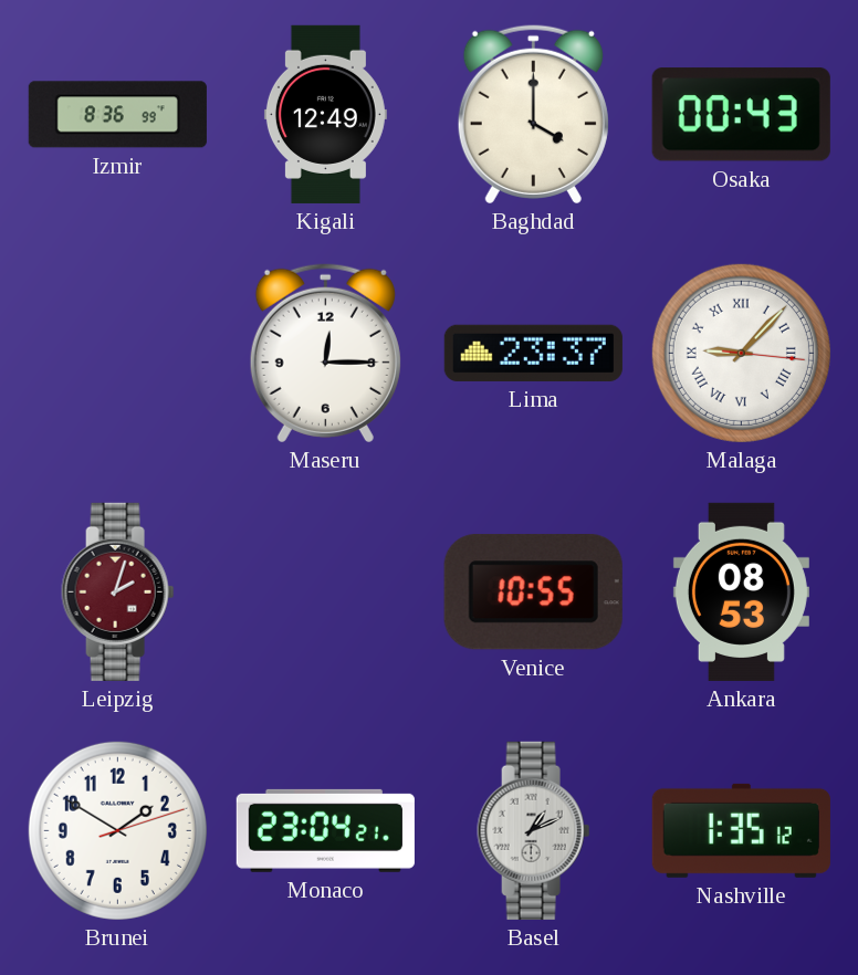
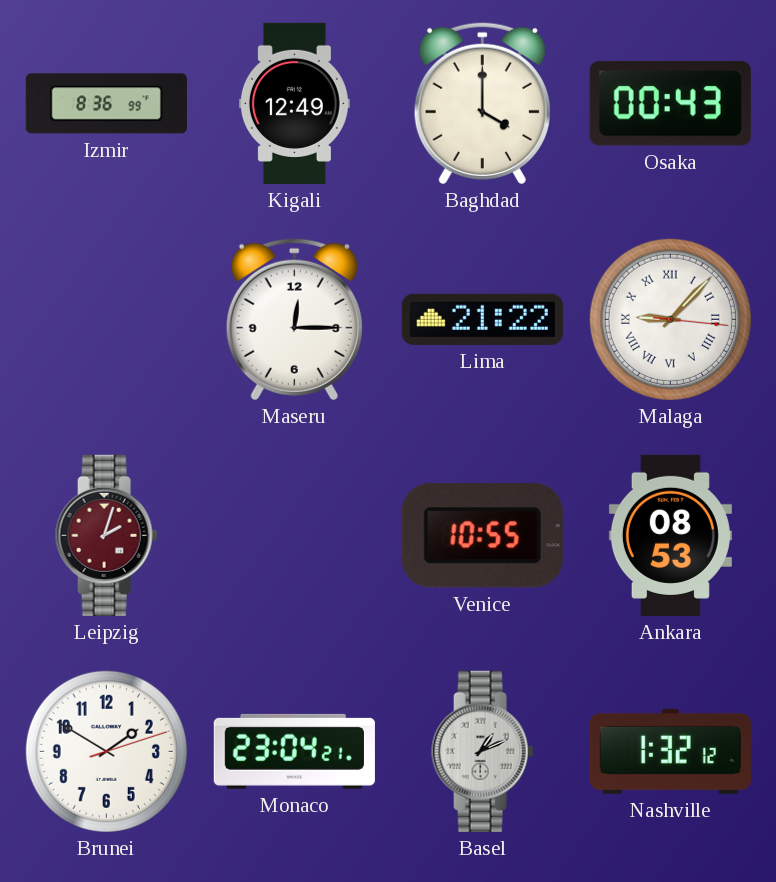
Lima: 23:37 -> 21:22 (482, 319)
Nashville: 1:35 -> 1:32 (670, 751)
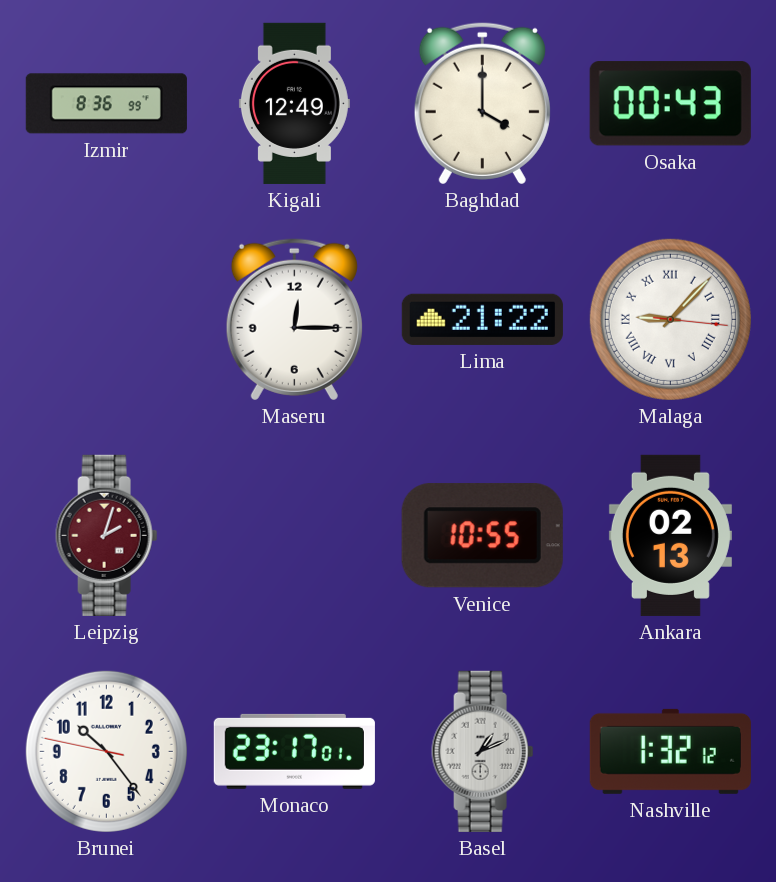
Ankara: 08:53 -> 02:13 (670, 535)
Brunei: 1:50 -> 10:23 (106, 751)
Monaco: 23:04 -> 23:17 (294, 751)
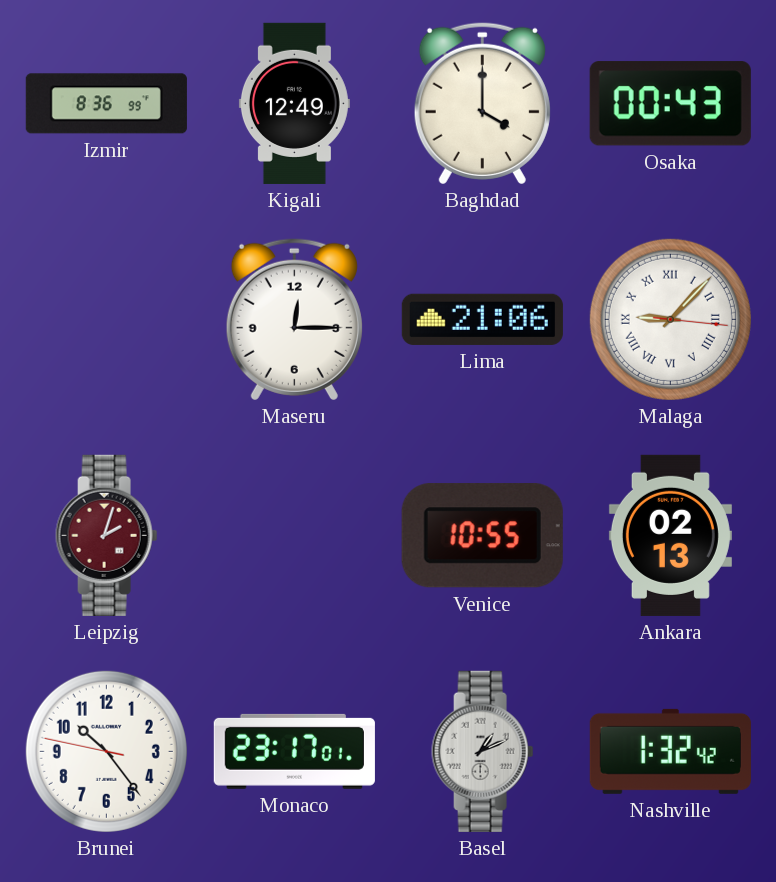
Lima: 21:22 -> 21:06 (482, 319)
Nashville: 1:32:12 -> 1:32:42 (670, 751)
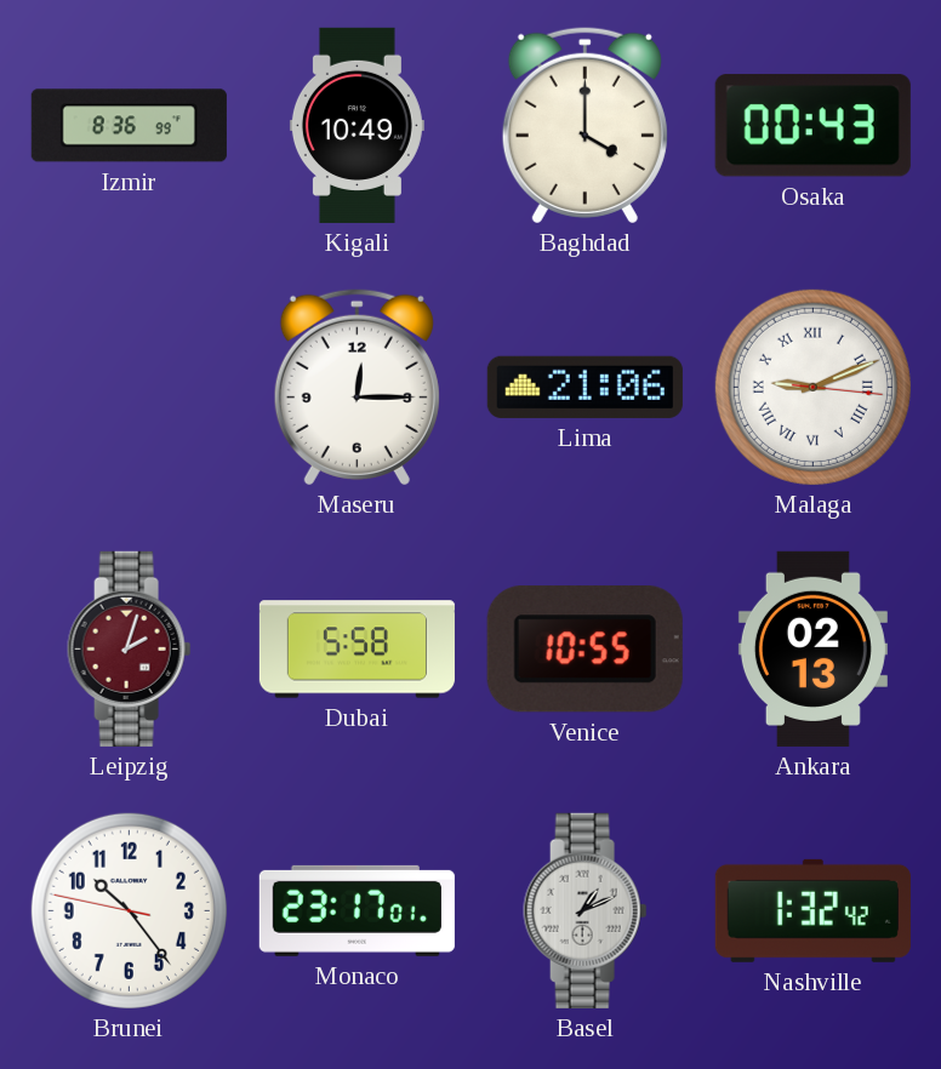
Kigali: 12:49 -> 10:49 (357, 125)
Malaga: 9:07 -> 9:11 (812, 387)
Dubai: none -> 5:58 (357, 650)
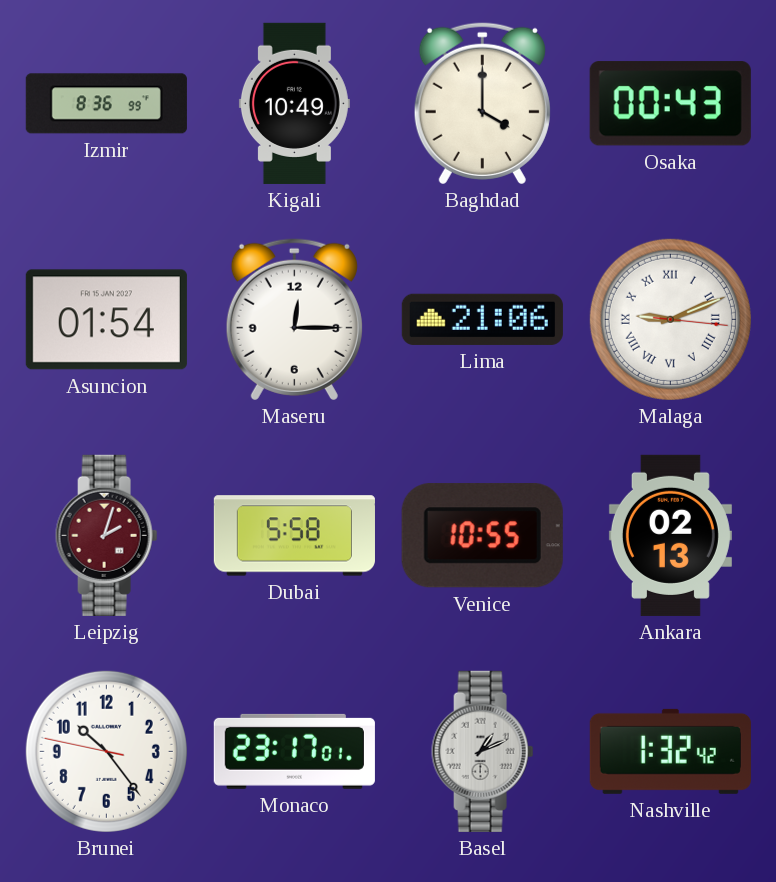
Asuncion: none -> 01:54 (106, 320)
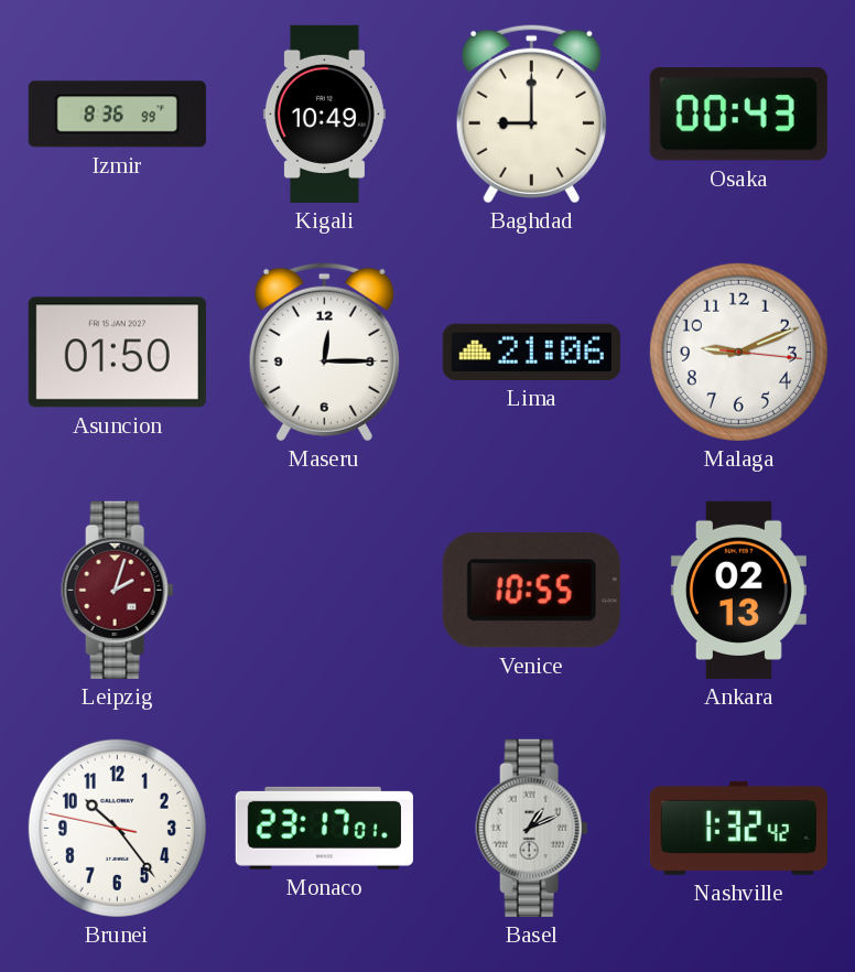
Baghdad: 4:00 -> 9:00 (531, 114)
Asuncion: 01:54 -> 01:50 (117, 353)
Malaga numerals: Roman -> Arabic (738, 352)
Dubai: 5:58 -> none (294, 536)
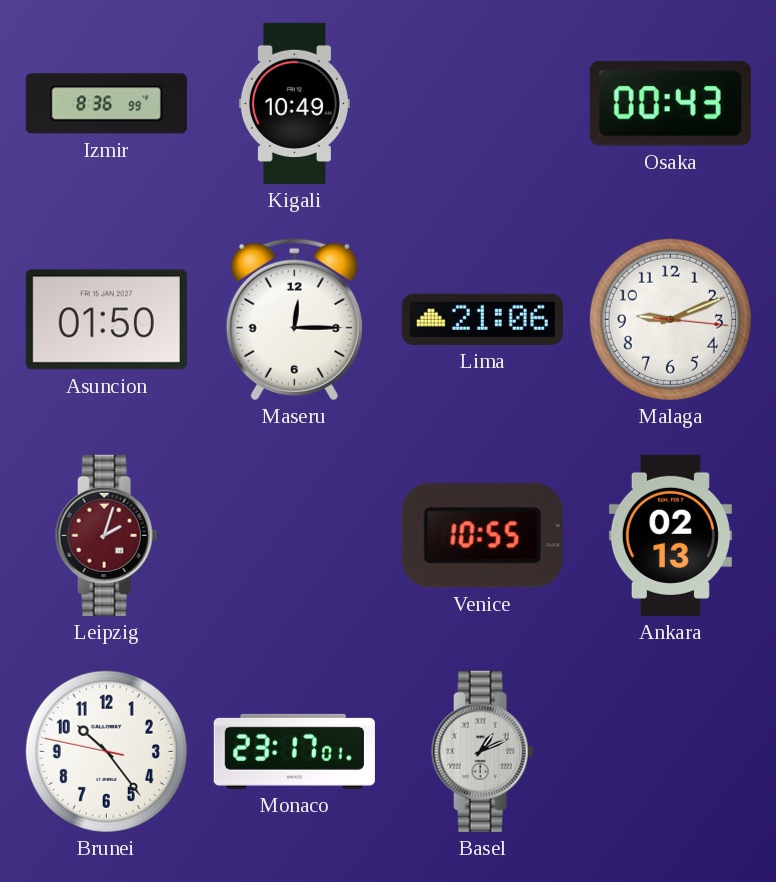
Baghdad: 9:00 -> none (531, 114)
Nashville: 1:32 -> none (738, 828)
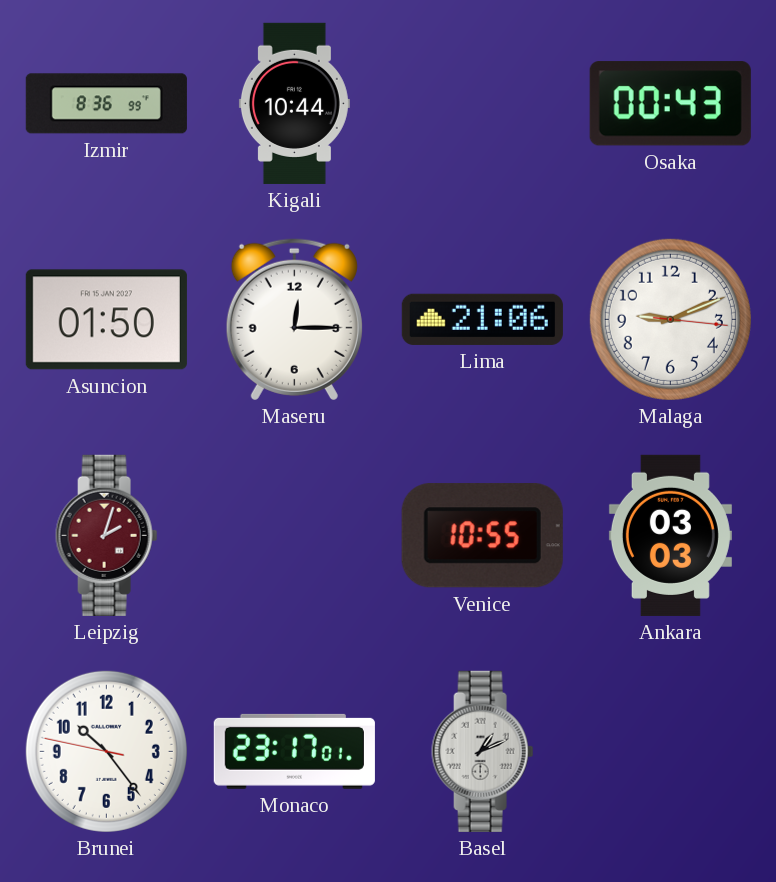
Kigali: 10:49 -> 10:44 (294, 103)
Ankara: 02:13 -> 03:03 (670, 535)
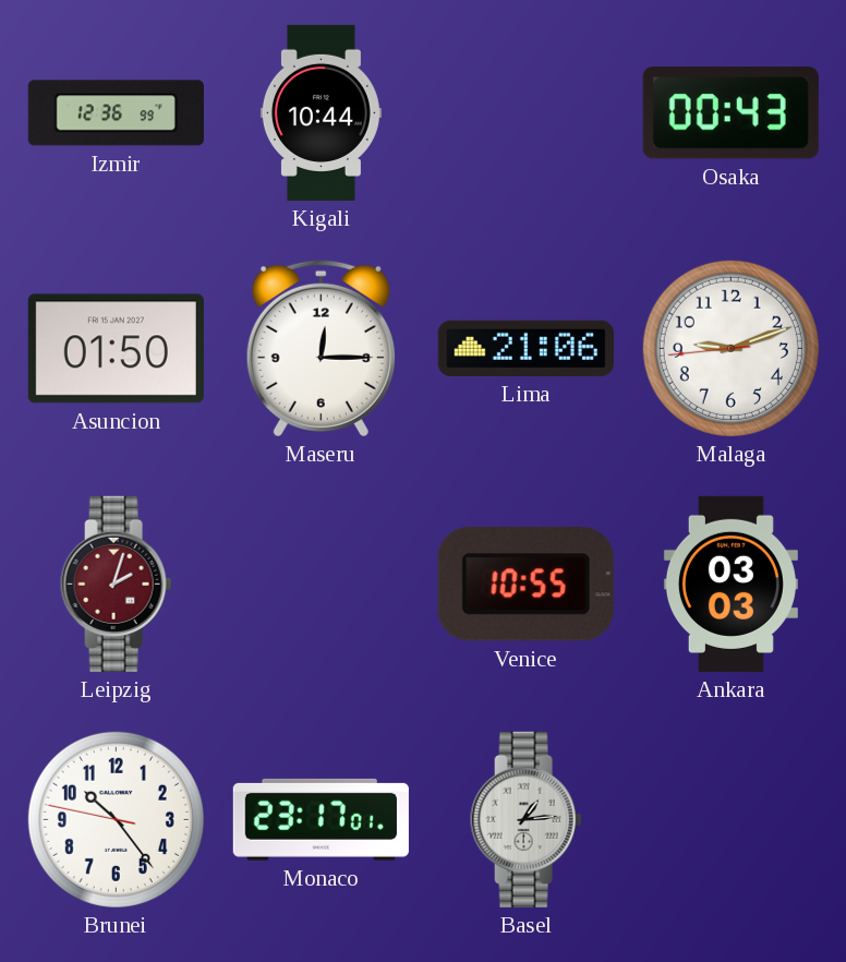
Izmir: 8:36 -> 12:36 (116, 113)
Malaga: 9:11:16 -> 9:11:44 (730, 348)
Basel: 1:11 -> 1:14 (527, 819)
